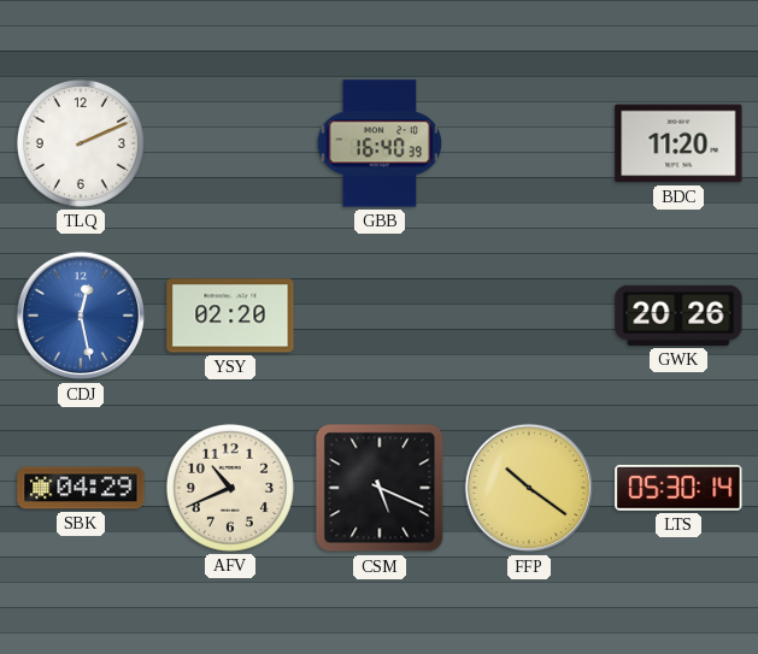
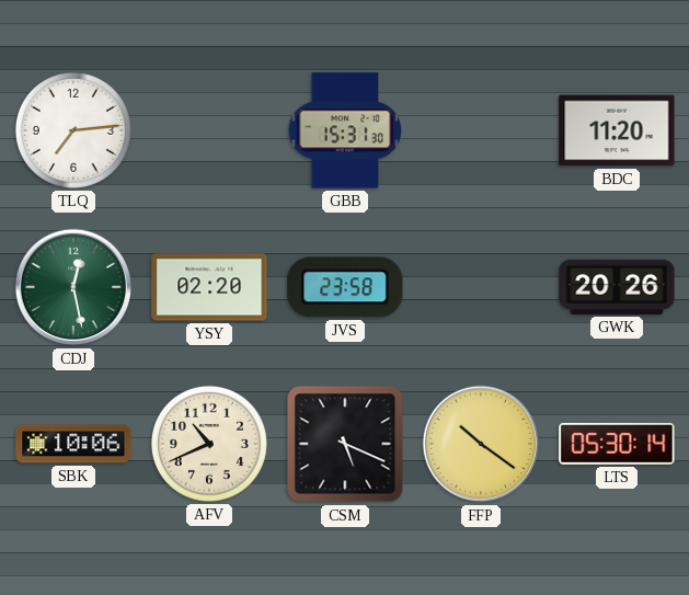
TLQ: 2:11 -> 7:14 (73, 130)
GBB: 16:40 -> 15:31 (345, 130)
CDJ dial: blue -> green (73, 287)
JVS: none -> 23:58 (345, 287)
SBK: 04:29 -> 10:06 (73, 444)
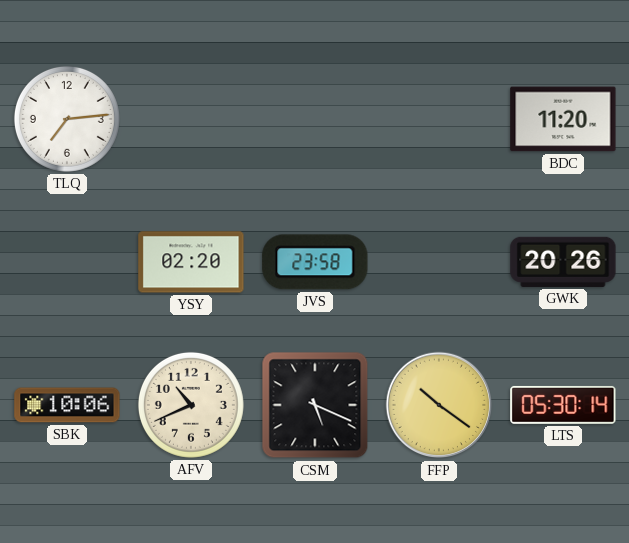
GBB: 15:31 -> none (345, 130)
CDJ: 12:28 -> none (73, 287)
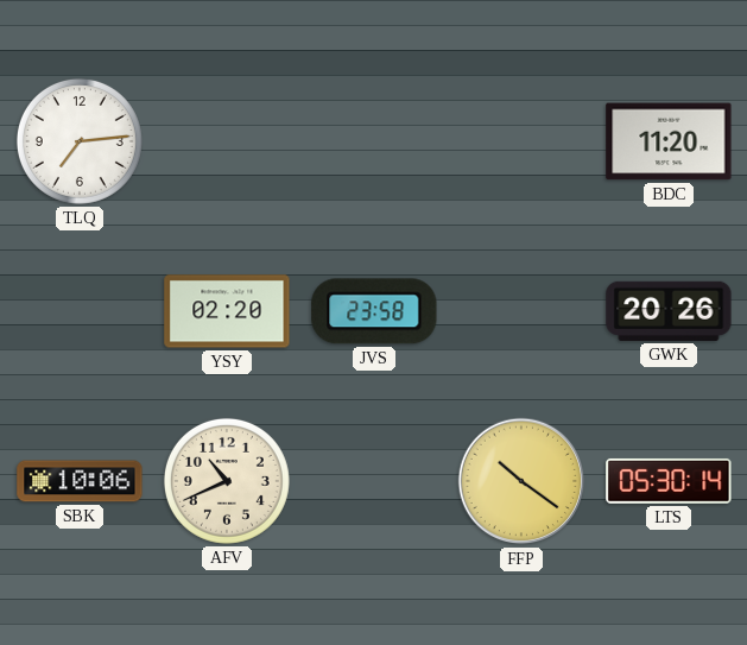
CSM: 5:19 -> none (315, 405)
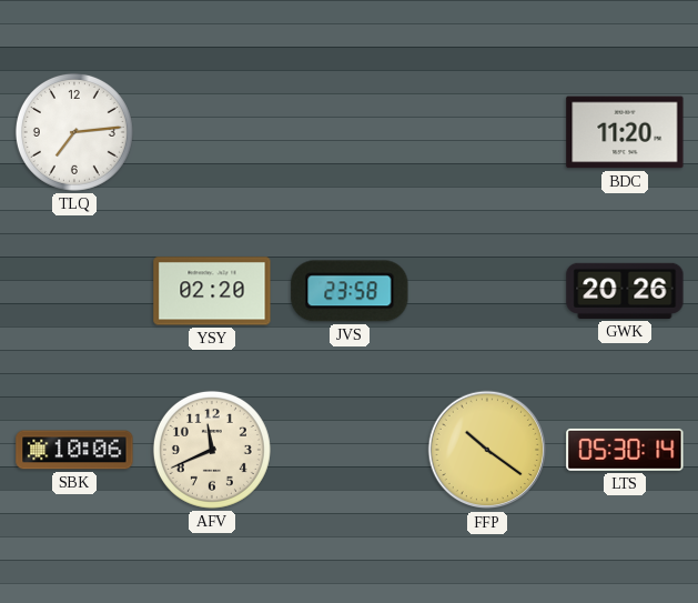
AFV: 10:41 -> 11:41 (212, 450)
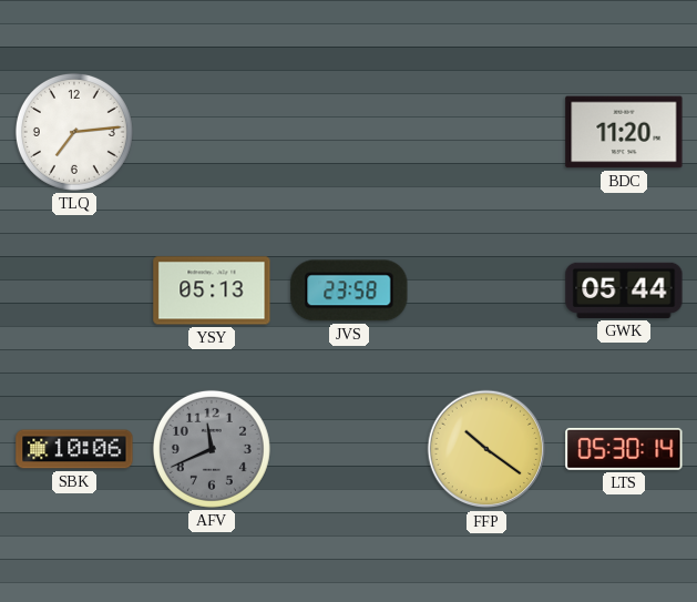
YSY: 02:20 -> 05:13 (212, 290)
GWK: 20:26 -> 05:44 (624, 290)
AFV dial: cream -> grey (212, 449)
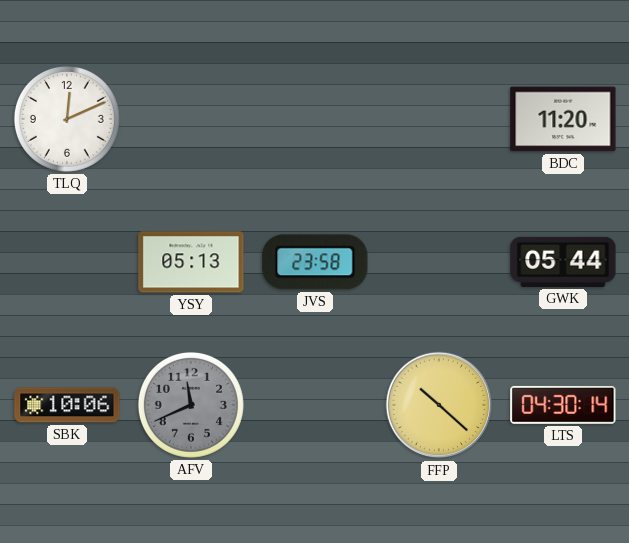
TLQ: 7:14 -> 12:11 (67, 119)
FFP: 10:21 -> 10:22 (439, 405)
LTS: 05:30 -> 04:30 (563, 405)
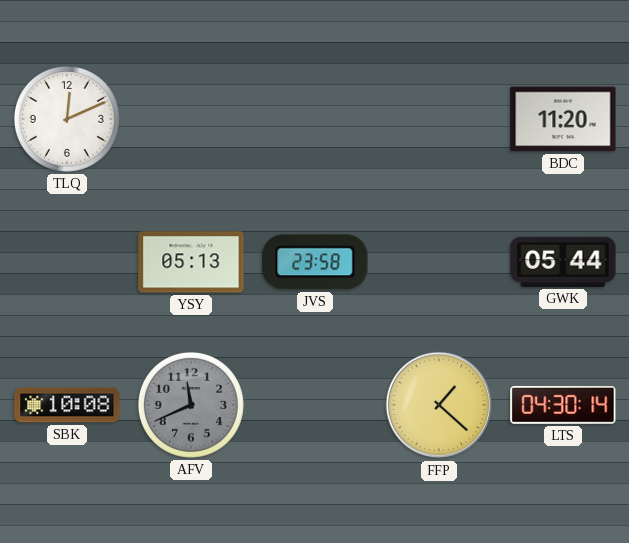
SBK: 10:06 -> 10:08 (67, 405)
FFP: 10:22 -> 1:22 (439, 405)
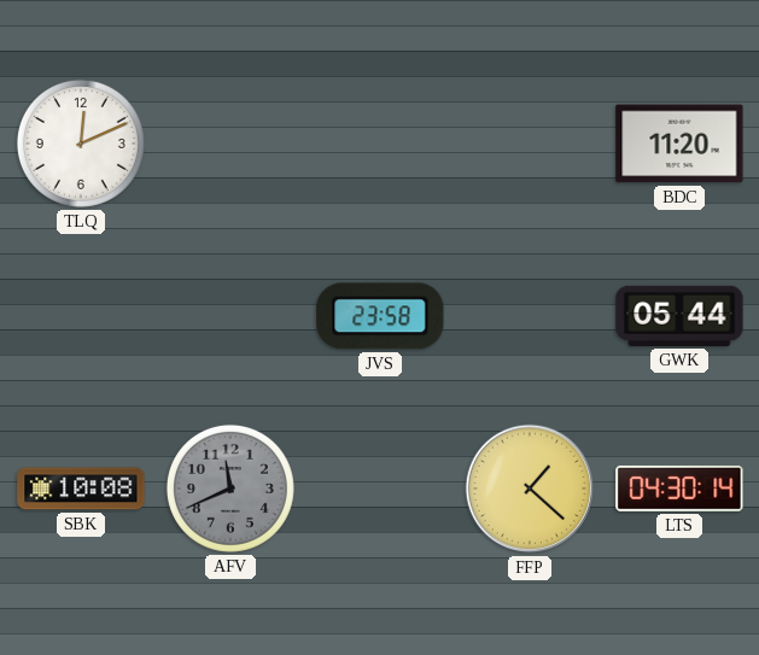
YSY: 05:13 -> none (191, 262)
